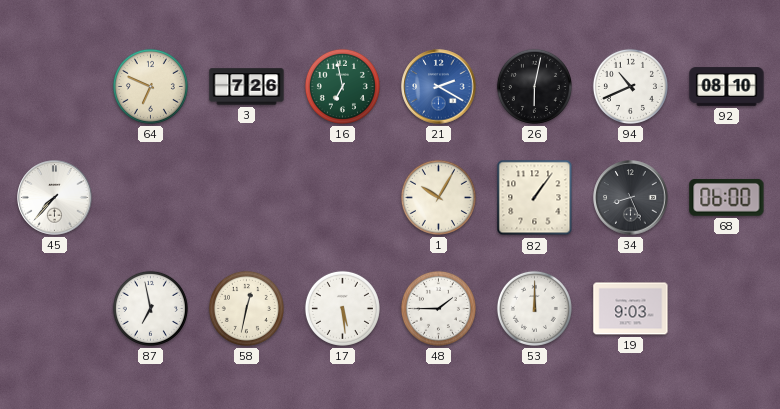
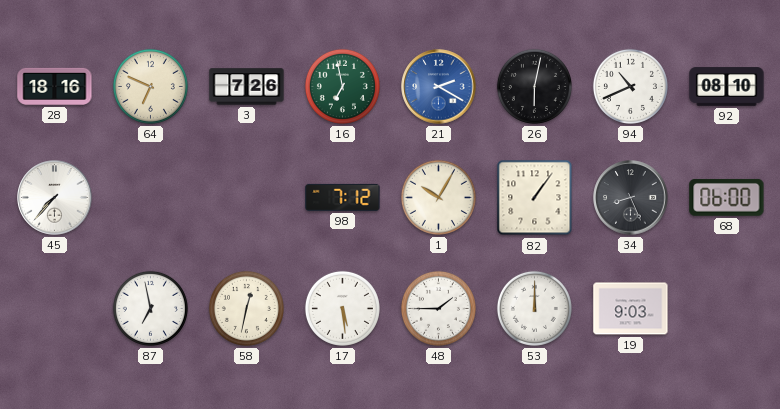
28: none -> 18:16 (55, 86)
98: none -> 7:12 (343, 197)
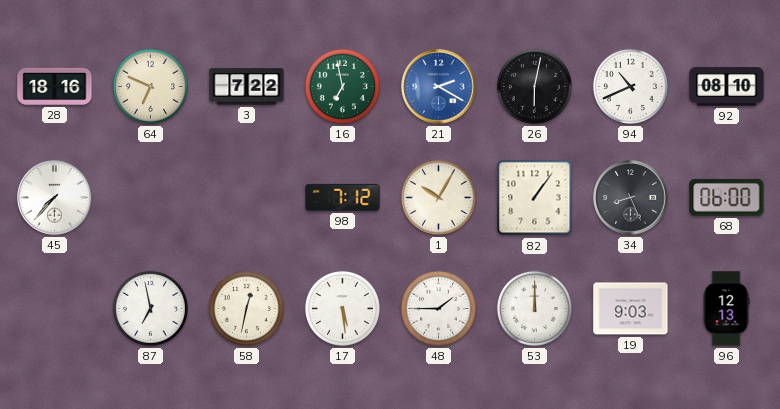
3: 7:26 -> 7:22 (247, 87)
96: none -> 12:13 (726, 309)
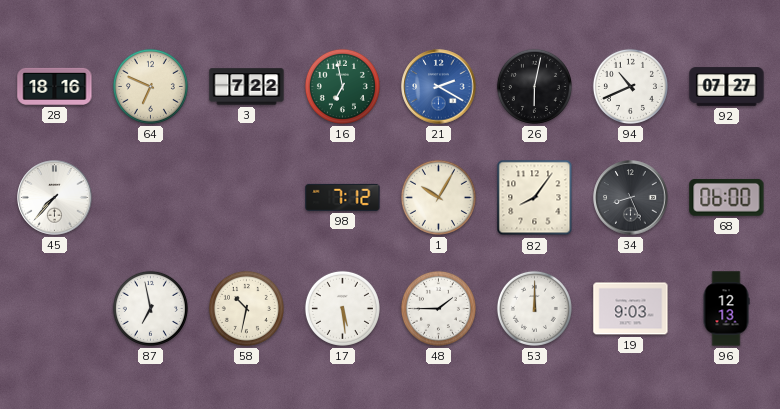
92: 08:10 -> 07:27 (727, 87)
82: 1:06 -> 8:06 (535, 198)
58: 12:32 -> 10:32 (246, 308)
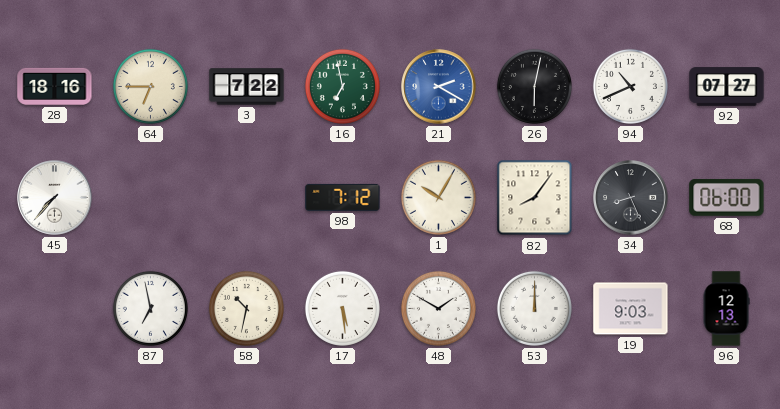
64: 6:49 -> 6:45 (150, 86)
48: 1:45 -> 1:50 (438, 308)
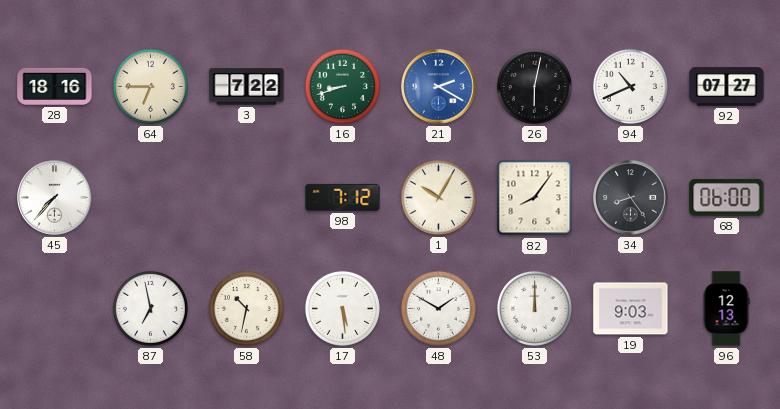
16: 6:58 -> 8:42 (342, 86)
34: 8:26 -> 8:24 (631, 198)
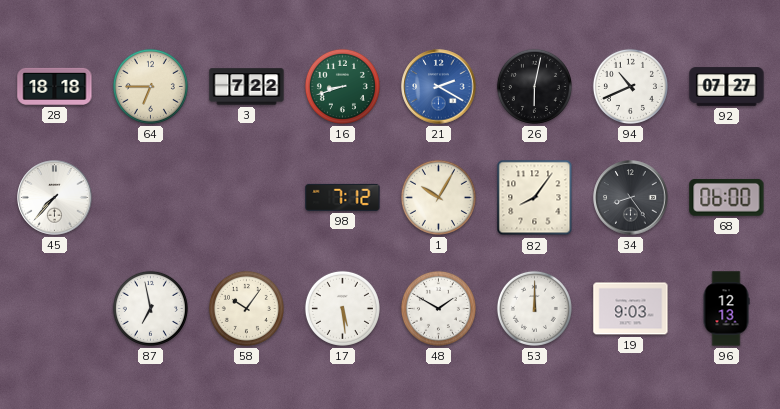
28: 18:16 -> 18:18 (55, 86)
58: 10:32 -> 10:06 (246, 308)
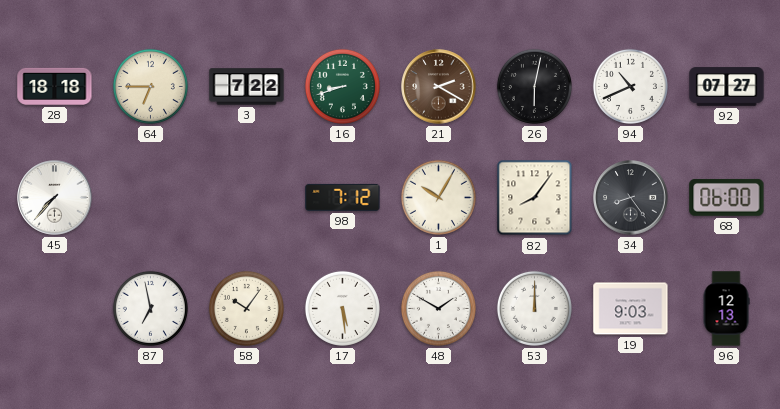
21 dial: blue -> brown (439, 87)
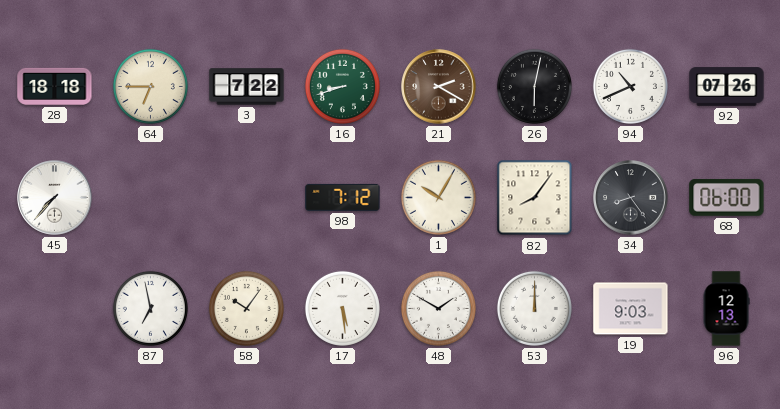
92: 07:27 -> 07:26 (727, 87)
